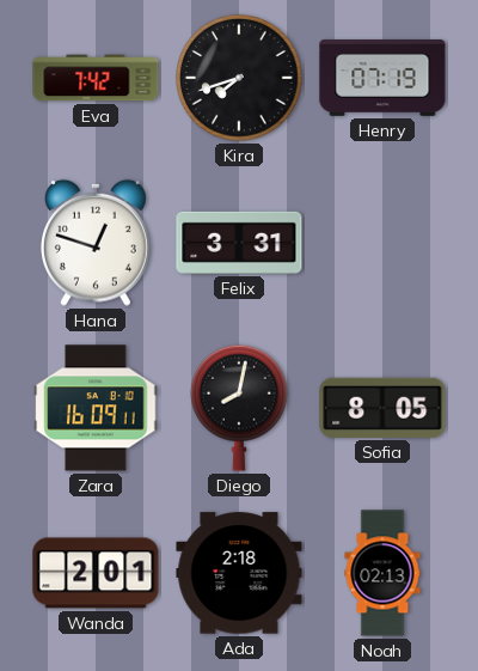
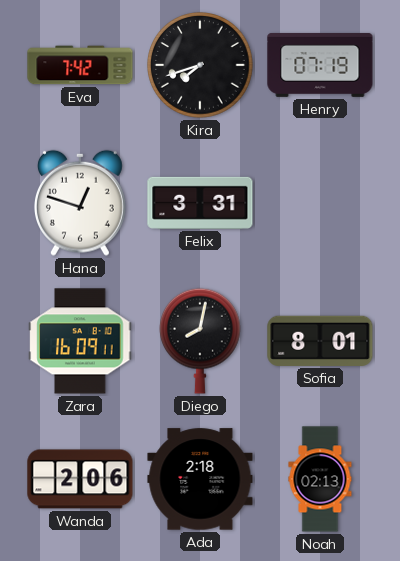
Sofia: 8:05 -> 8:01 (320, 341)
Wanda: 2:01 -> 2:06 (80, 479)
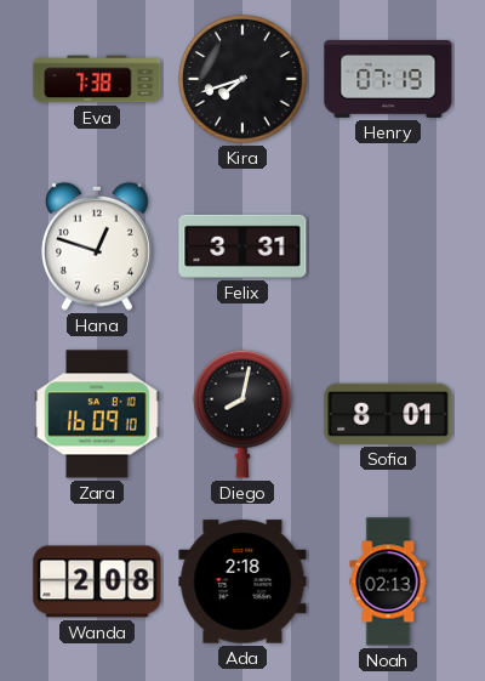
Eva: 7:42 -> 7:38 (97, 79)
Zara: 16:09:11 -> 16:09:10 (97, 414)
Wanda: 2:06 -> 2:08 (97, 581)
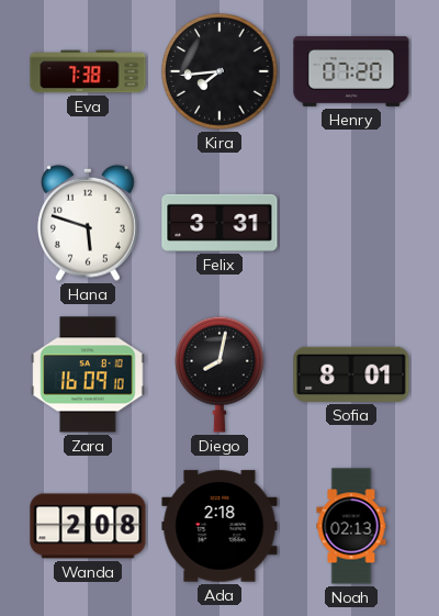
Kira: 7:42 -> 7:44 (219, 71)
Henry: 07:19 -> 07:20 (351, 71)
Hana: 12:48 -> 5:48 (88, 223)
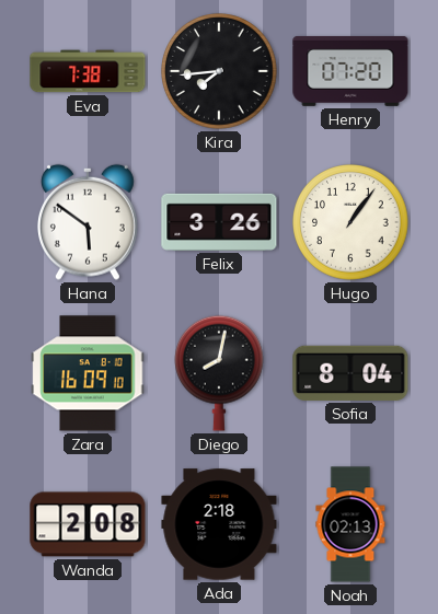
Hana: 5:48 -> 5:51 (88, 222)
Felix: 3:31 -> 3:26 (219, 222)
Hugo: none -> 1:06 (350, 222)
Sofia: 8:01 -> 8:04 (350, 373)
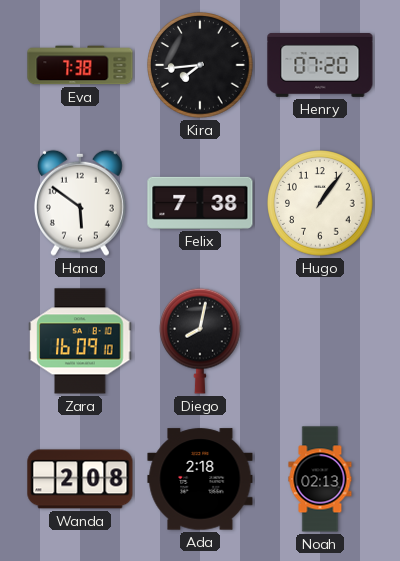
Felix: 3:26 -> 7:38 (200, 203)
Sofia: 8:04 -> none (350, 373)
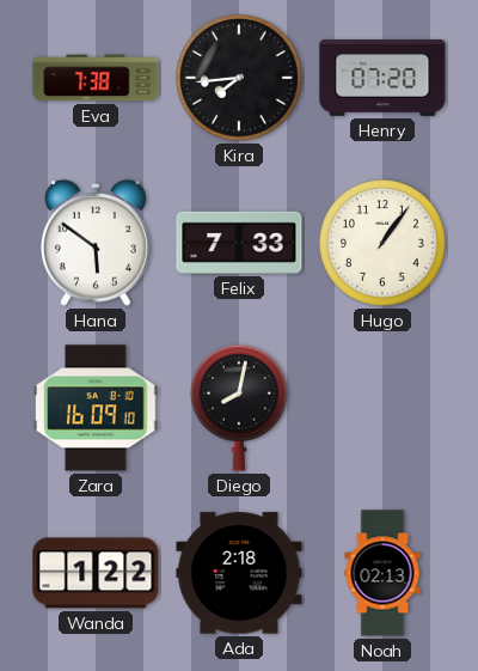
Felix: 7:38 -> 7:33 (239, 243)
Wanda: 2:08 -> 1:22 (96, 573)
